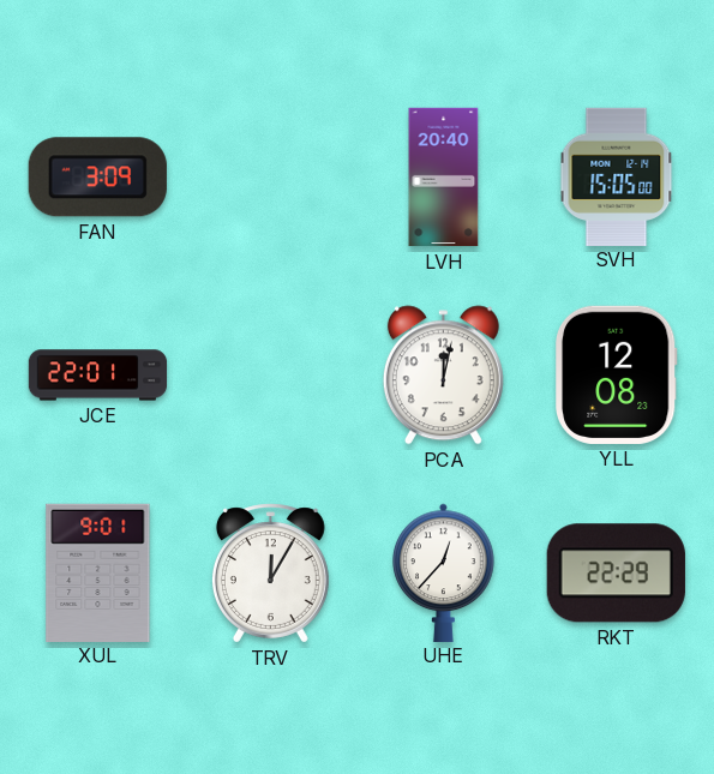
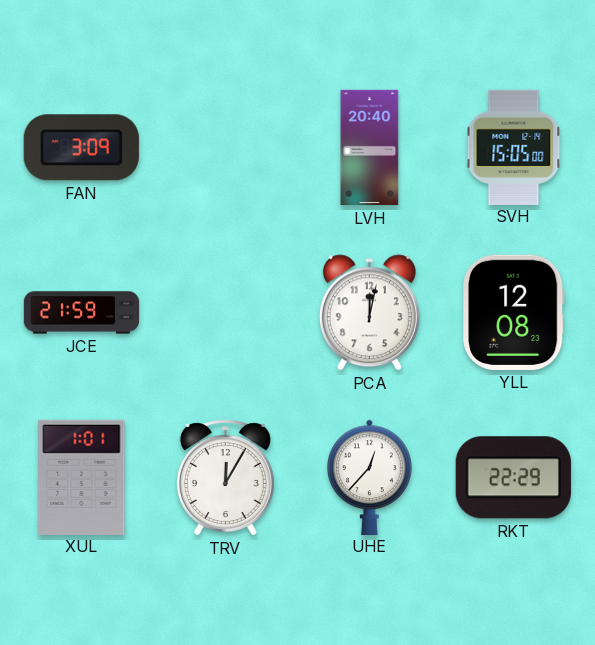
JCE: 22:01 -> 21:59 (82, 313)
XUL: 9:01 -> 1:01 (82, 477)
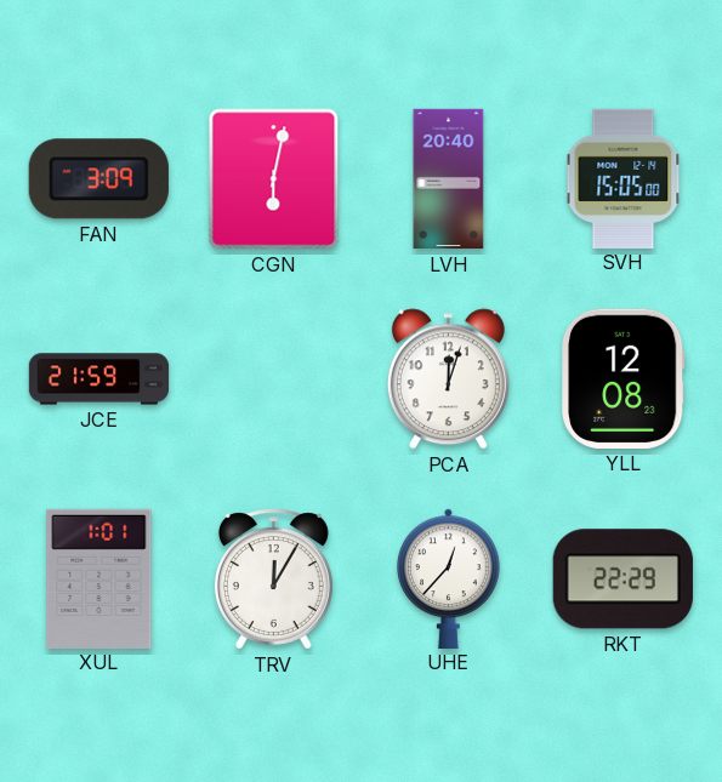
CGN: none -> 6:02 (274, 179)
PCA: 12:02 -> 12:03 (448, 379)
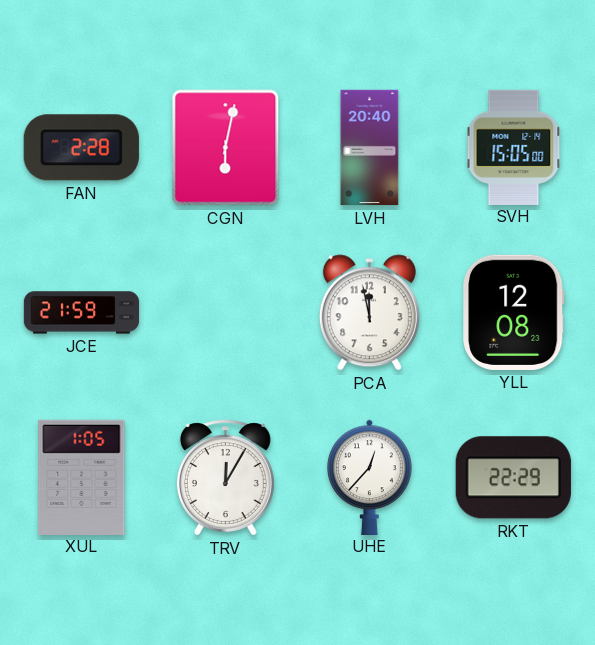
FAN: 3:09 -> 2:28 (81, 148)
PCA: 12:03 -> 11:58 (369, 313)
XUL: 1:01 -> 1:05 (82, 477)
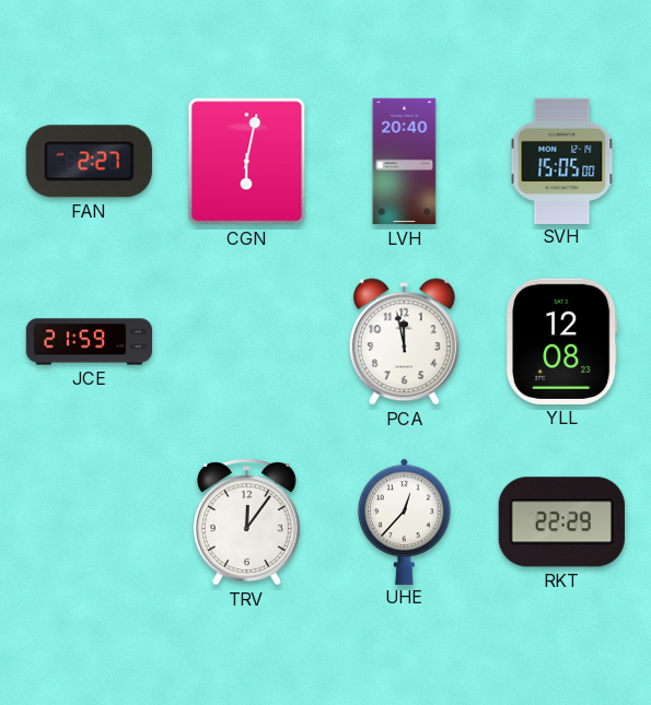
FAN: 2:28 -> 2:27 (89, 162)
XUL: 1:05 -> none (82, 477)
TRV: 12:05 -> 12:06 (246, 522)
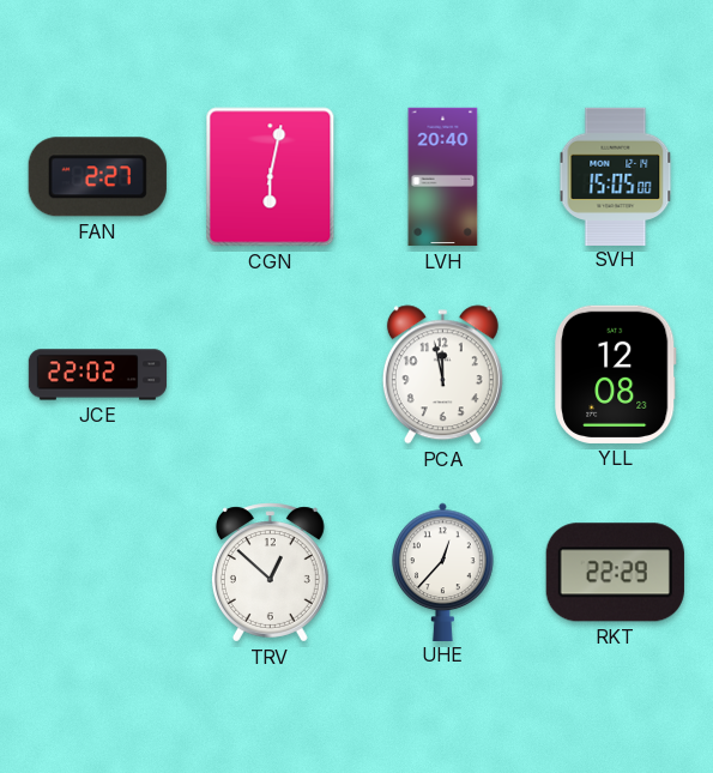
JCE: 21:59 -> 22:02 (98, 375)
TRV: 12:06 -> 12:52 (270, 573)
